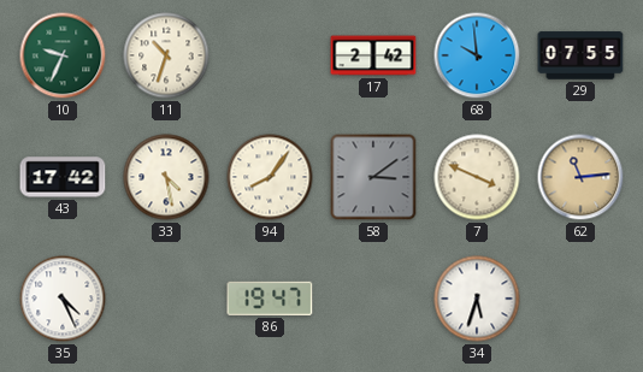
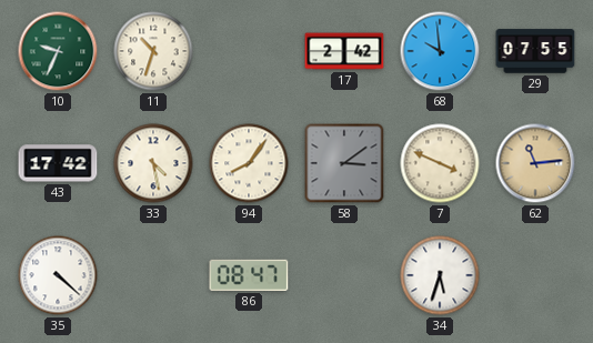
35: 4:26 -> 4:22 (58, 275)
86: 19:47 -> 08:47 (249, 275)
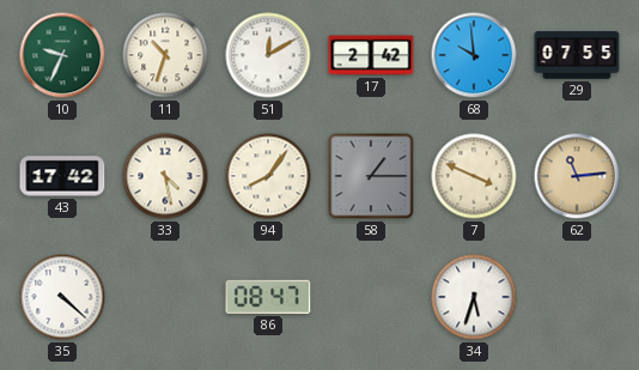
51: none -> 12:10 (268, 55)
58: 3:09 -> 1:15 (371, 176)
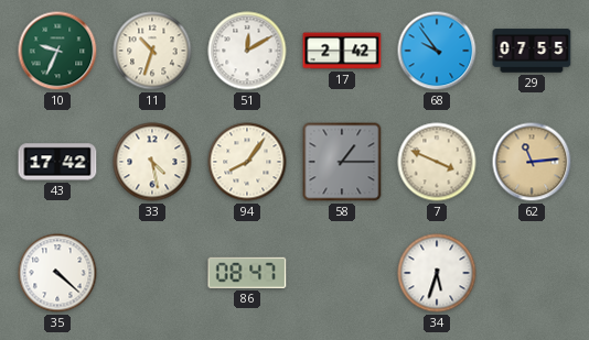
68: 9:59 -> 9:54 (437, 51)
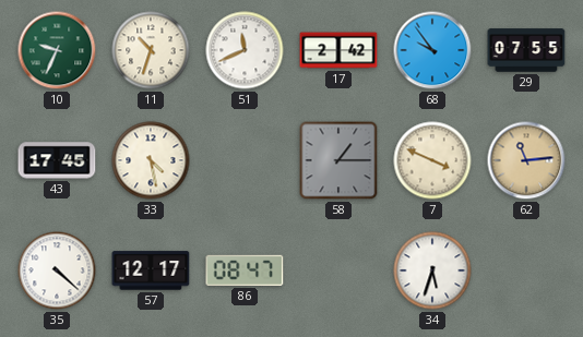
51: 12:10 -> 11:41 (245, 50)
43: 17:42 -> 17:45 (57, 160)
94: 8:06 -> none (247, 162)
57: none -> 12:17 (151, 270)
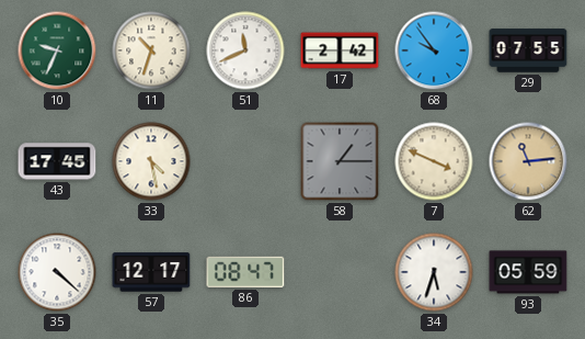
93: none -> 05:59 (528, 272)
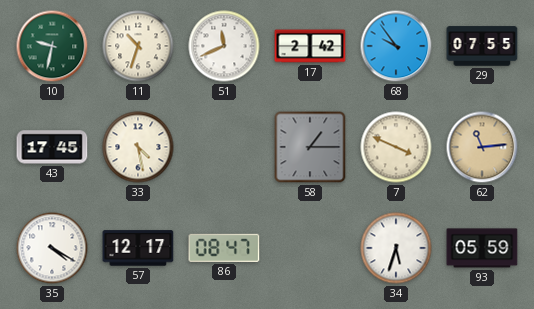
10: 9:34 -> 9:32 (52, 46)
35: 4:22 -> 4:20 (52, 248)
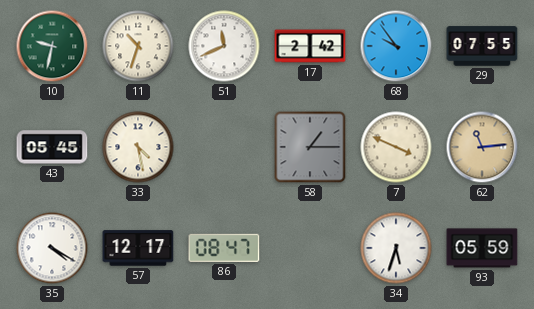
43: 17:45 -> 05:45 (52, 147)
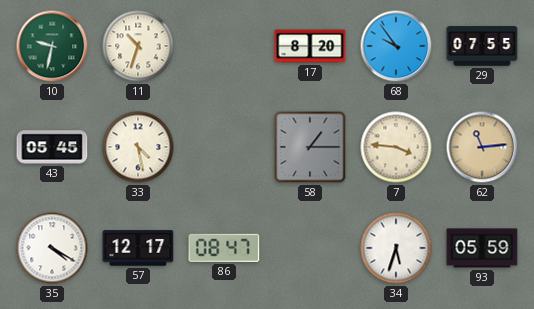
51: 11:41 -> none (224, 46)
17: 2:42 -> 8:20 (310, 46)
7: 3:49 -> 3:46 (396, 147)
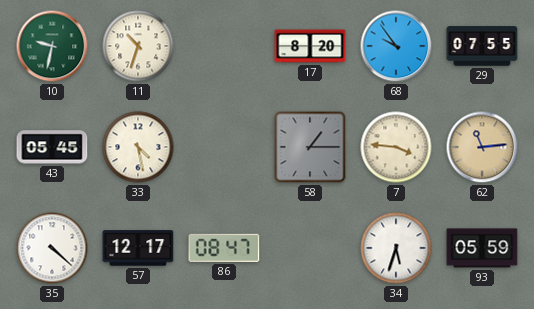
35: 4:20 -> 4:22 (52, 248)
